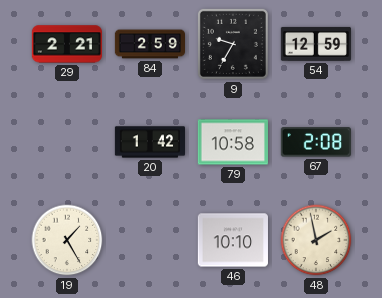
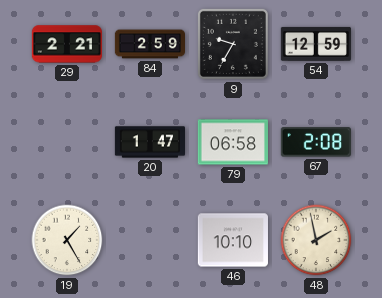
20: 1:42 -> 1:47 (149, 142)
79: 10:58 -> 06:58 (233, 142)
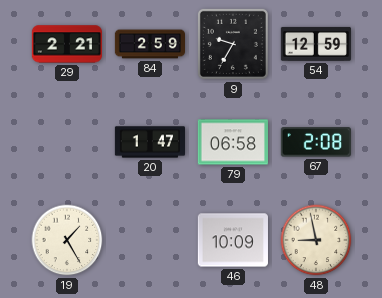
46: 10:10 -> 10:09 (233, 240)
48: 1:58 -> 8:58 (316, 240)
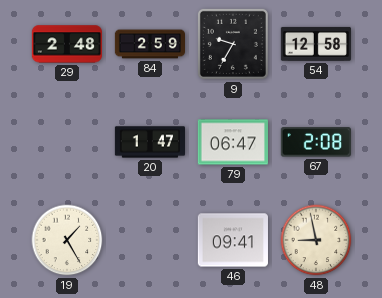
29: 2:21 -> 2:48 (66, 44)
54: 12:59 -> 12:58 (315, 44)
79: 06:58 -> 06:47 (233, 142)
46: 10:09 -> 09:41 (233, 240)
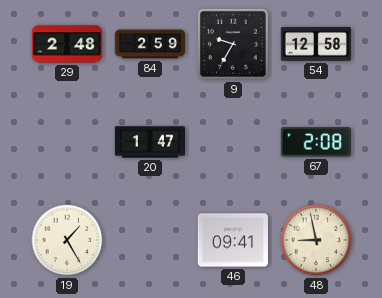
79: 06:47 -> none (233, 142)
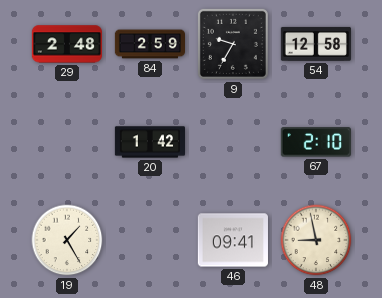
20: 1:47 -> 1:42 (149, 142)
67: 2:08 -> 2:10 (316, 142)
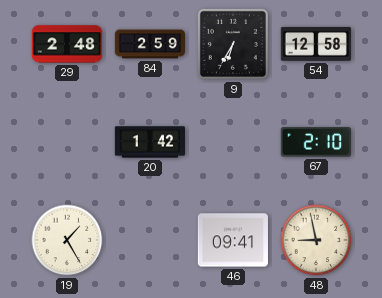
9: 9:35 -> 6:35 (233, 44)
